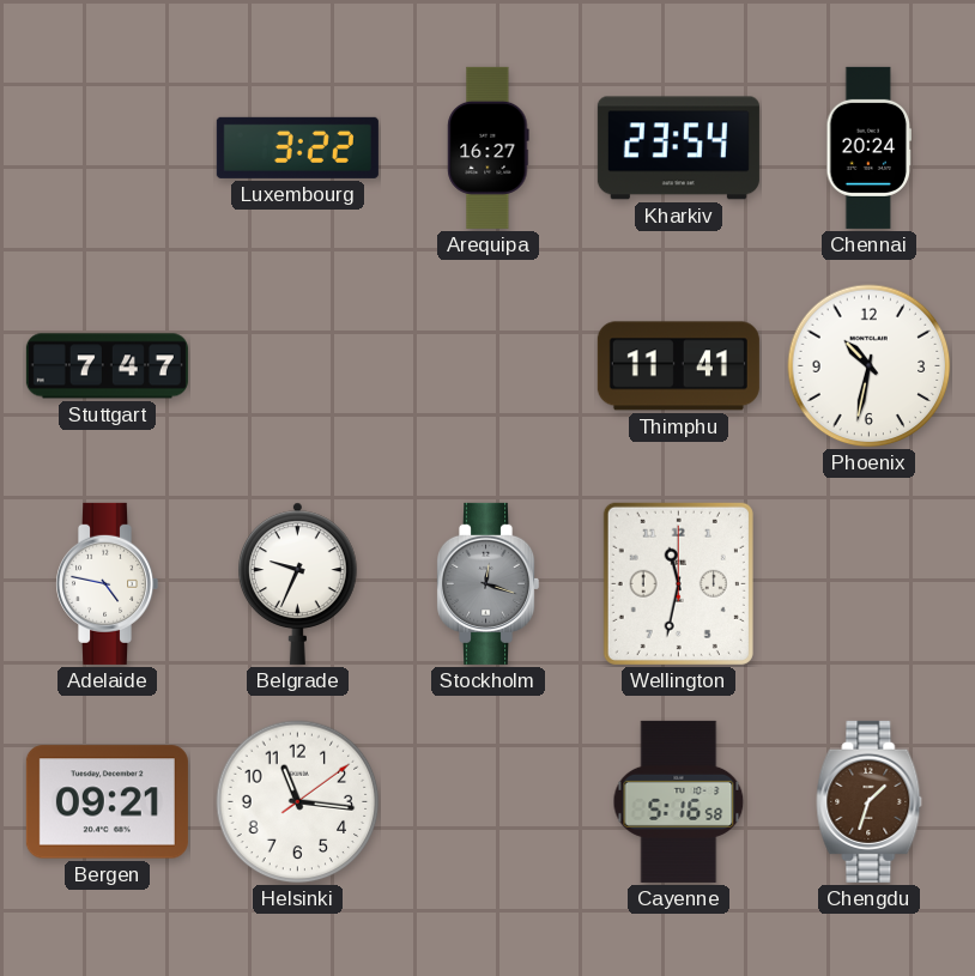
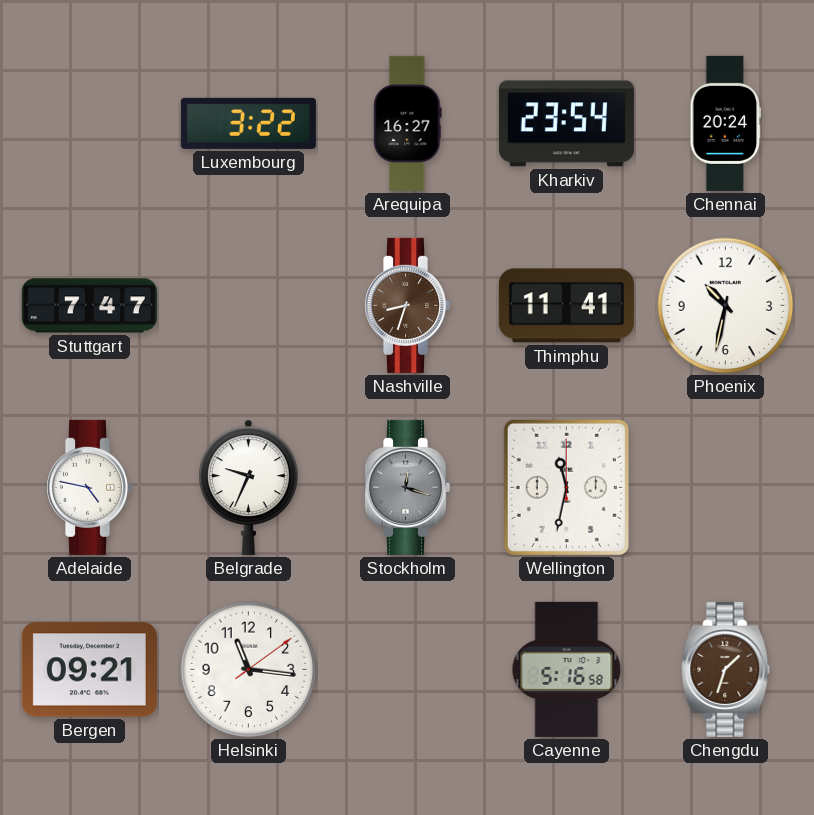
Nashville: none -> 8:33 (408, 305)
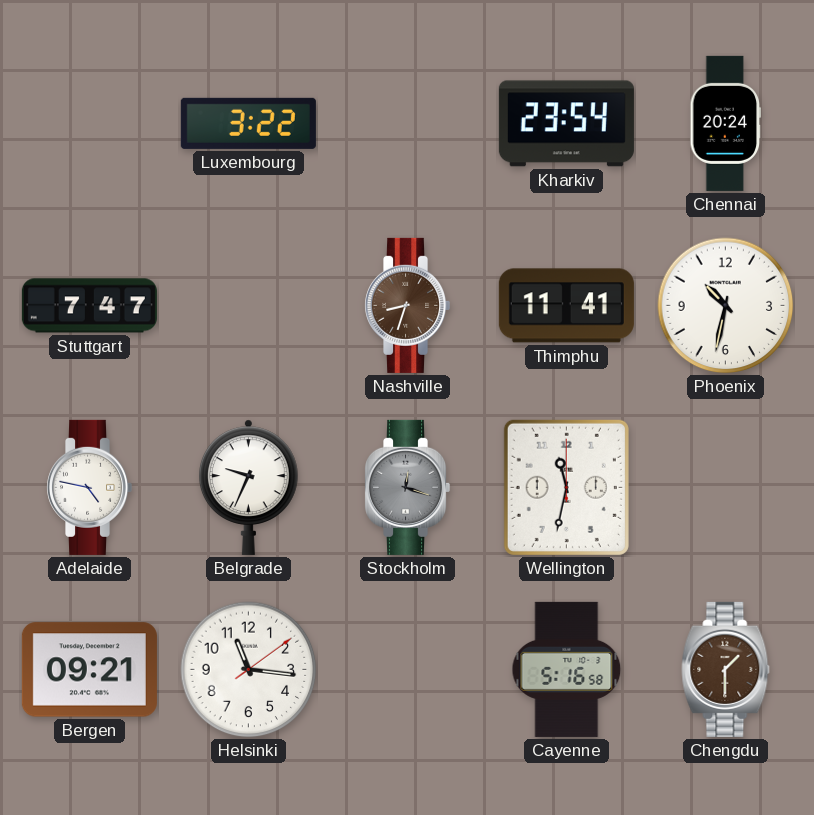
Arequipa: 16:27 -> none (408, 123)
Chengdu: 1:33 -> 1:30 (726, 669)
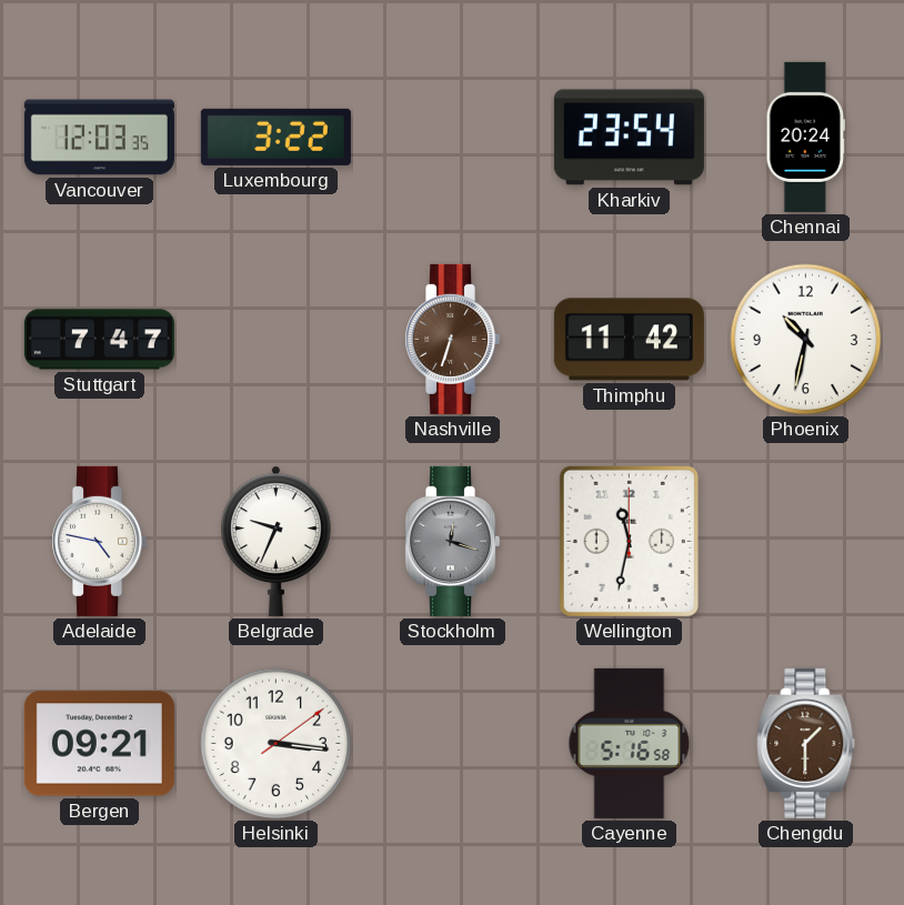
Vancouver: none -> 12:03 (99, 138)
Nashville: 8:33 -> 6:33 (453, 339)
Thimphu: 11:41 -> 11:42 (629, 340)
Helsinki: 11:16 -> 3:16 (277, 744)
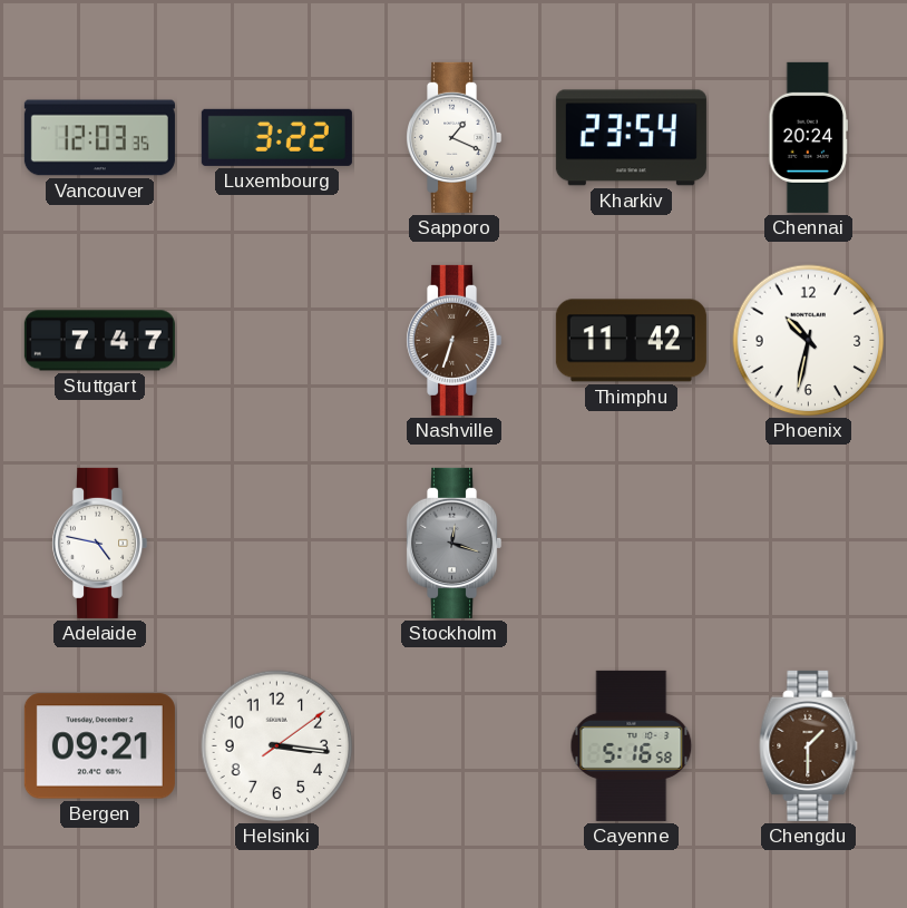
Sapporo: none -> 1:19 (455, 137)
Belgrade: 9:34 -> none (277, 541)
Wellington: 11:32 -> none (629, 541)
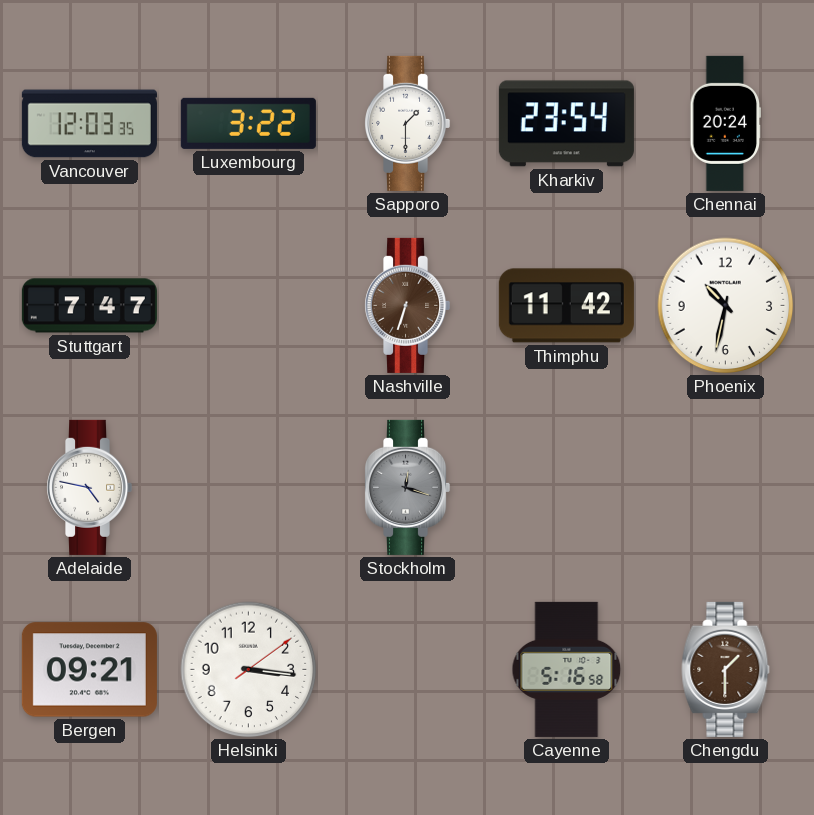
Sapporo: 1:19 -> 1:30 (408, 123)
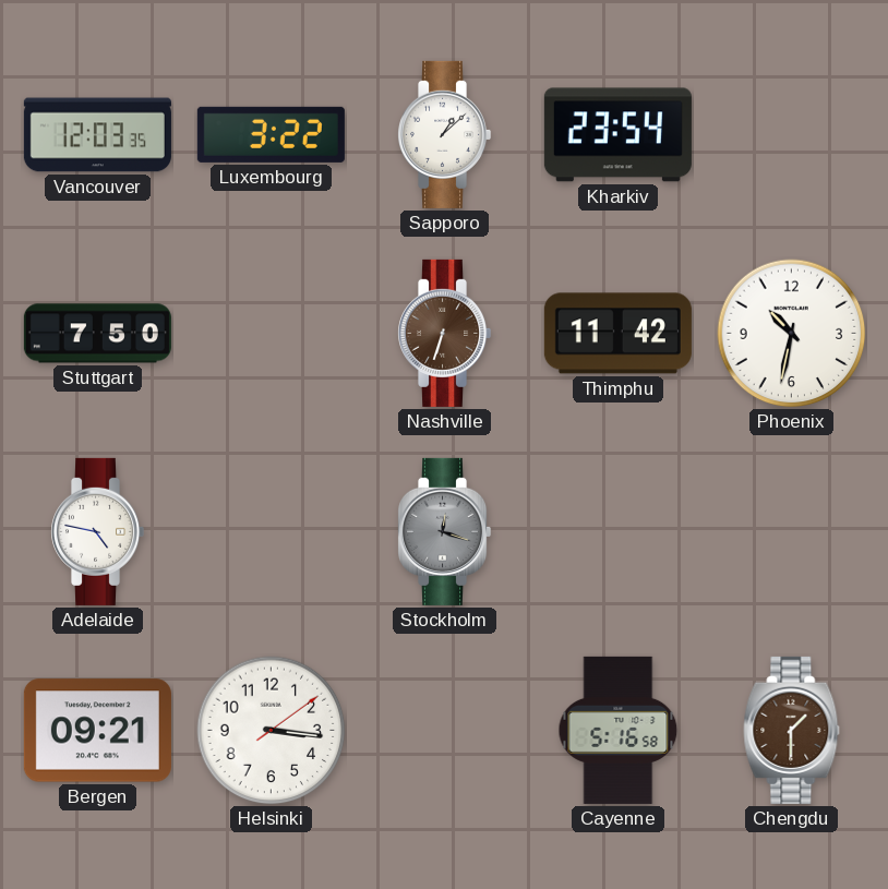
Sapporo: 1:30 -> 1:08 (445, 134)
Chennai: 20:24 -> none (726, 123)
Stuttgart: 7:47 -> 7:50 (97, 334)
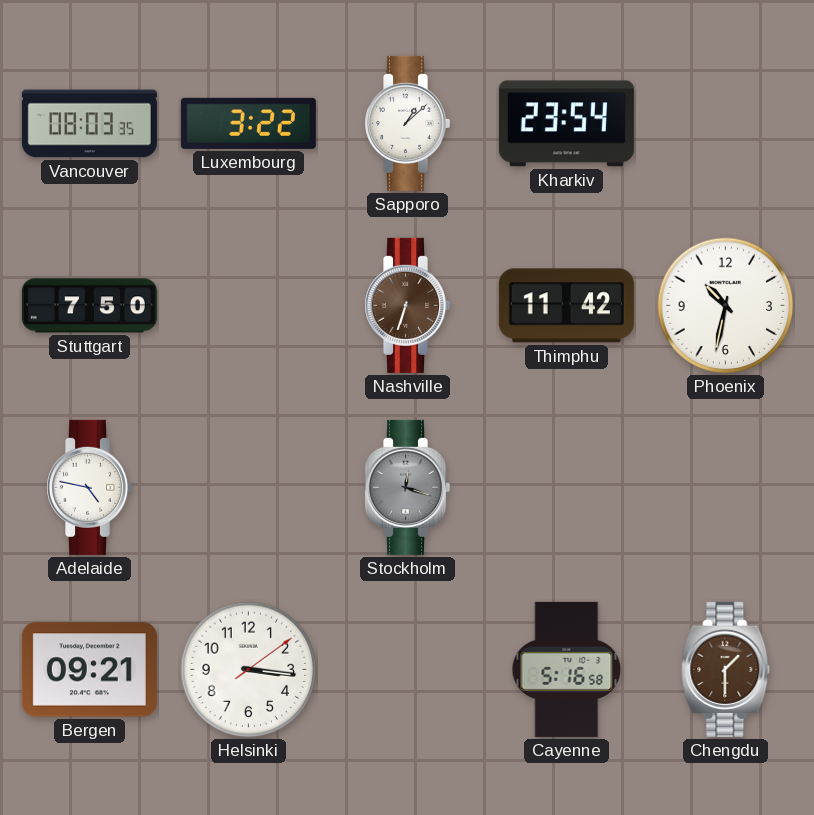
Vancouver: 12:03 -> 08:03 (89, 124)
